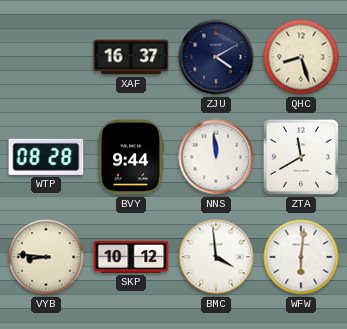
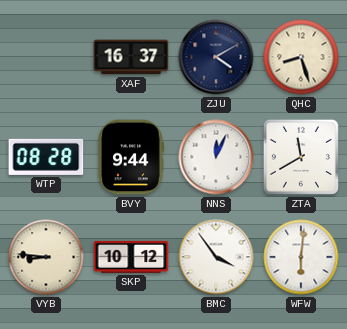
NNS: 11:59 -> 12:04 (216, 157)
BMC: 3:59 -> 3:54 (216, 257)
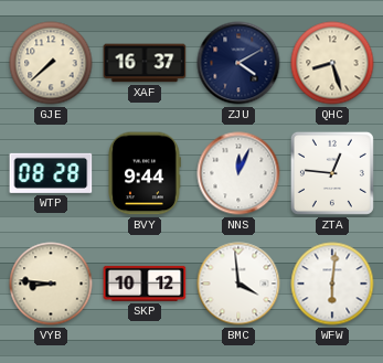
GJE: none -> 7:38 (51, 63)
ZTA: 11:40 -> 12:46 (332, 173)
BMC: 3:54 -> 3:59 (238, 284)
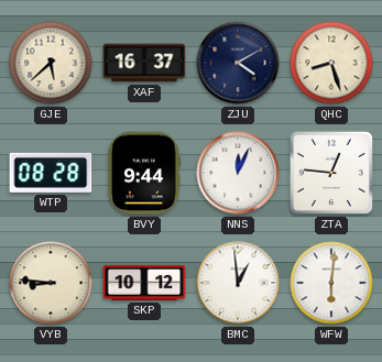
GJE: 7:38 -> 5:38 (51, 63)
BMC: 3:59 -> 12:59 (238, 283)
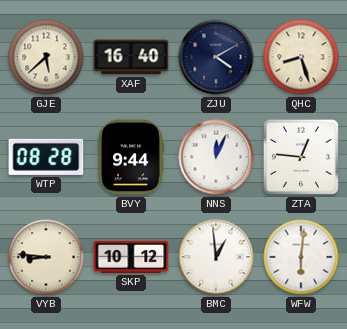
XAF: 16:37 -> 16:40 (131, 57)
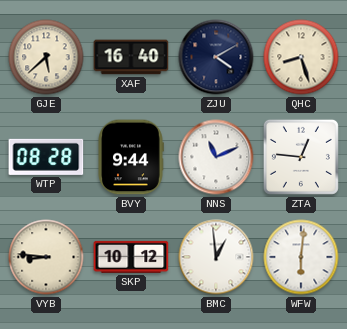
NNS: 12:04 -> 11:11 (216, 157)
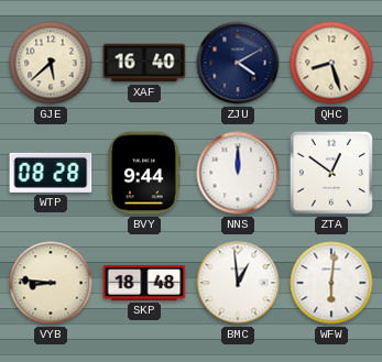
NNS: 11:11 -> 12:00 (238, 173)
ZTA: 12:46 -> 12:51 (331, 173)
SKP: 10:12 -> 18:48 (144, 283)
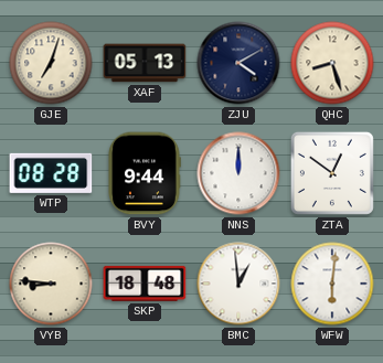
GJE: 5:38 -> 7:03 (51, 63)
XAF: 16:40 -> 05:13 (145, 63)
